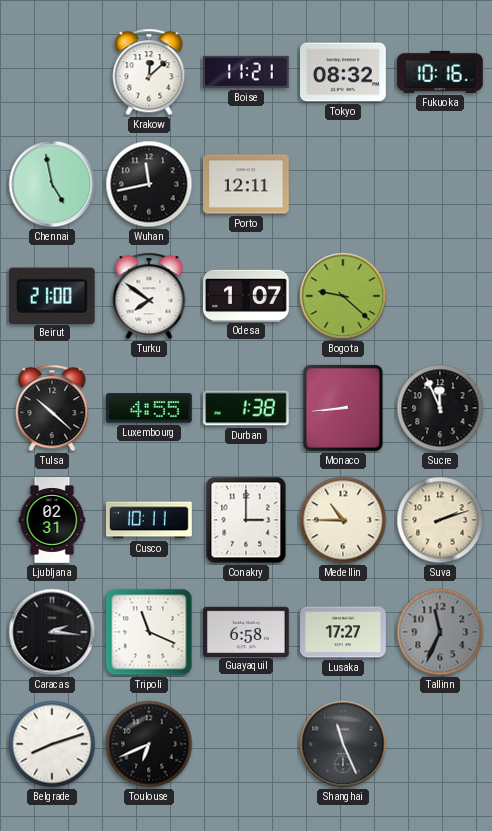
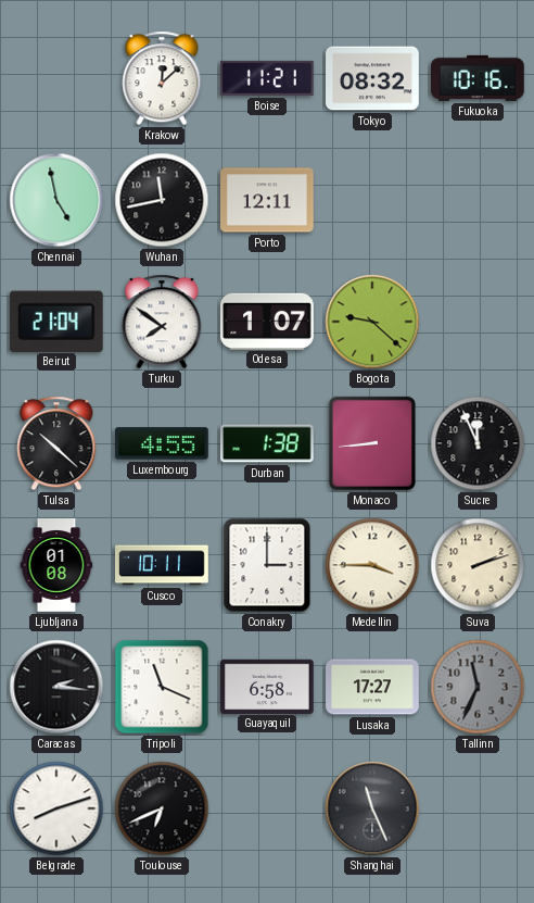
Beirut: 21:00 -> 21:04 (56, 321)
Ljubljana: 02:31 -> 01:08 (56, 565)
Medellin: 10:45 -> 3:45 (372, 565)
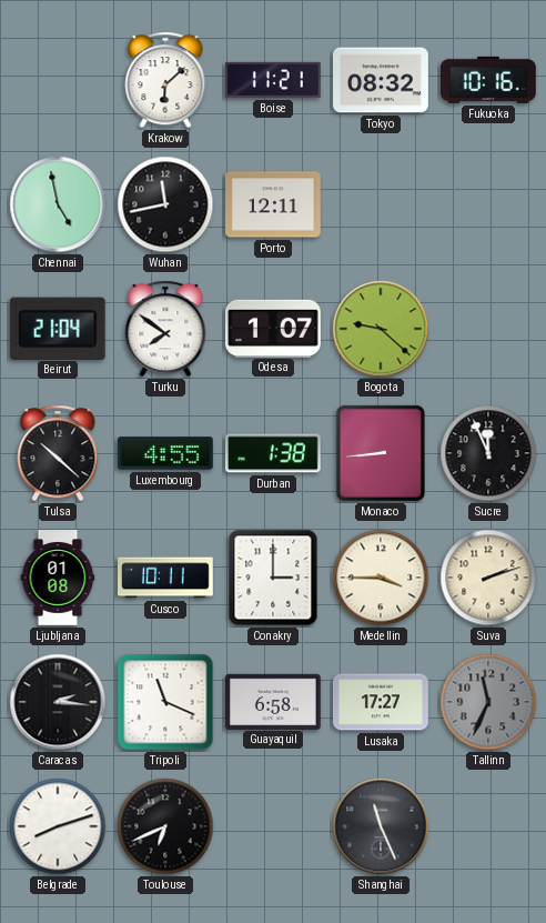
Krakow: 12:08 -> 6:08 (165, 80)
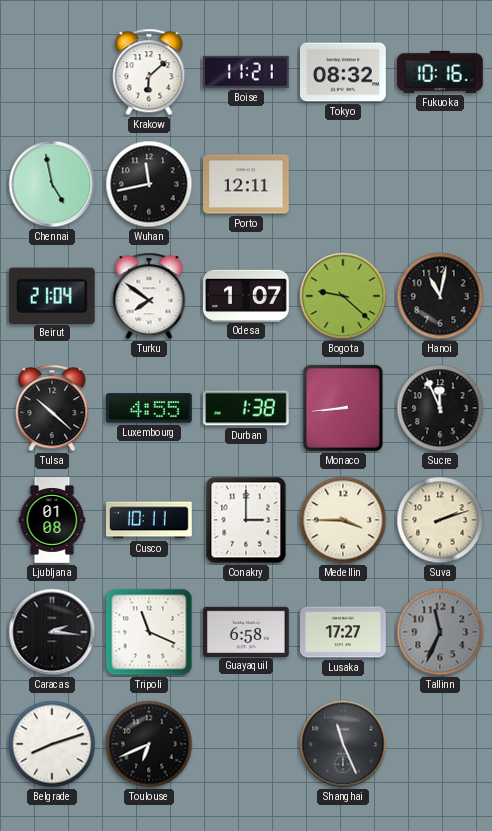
Hanoi: none -> 11:02 (440, 296)
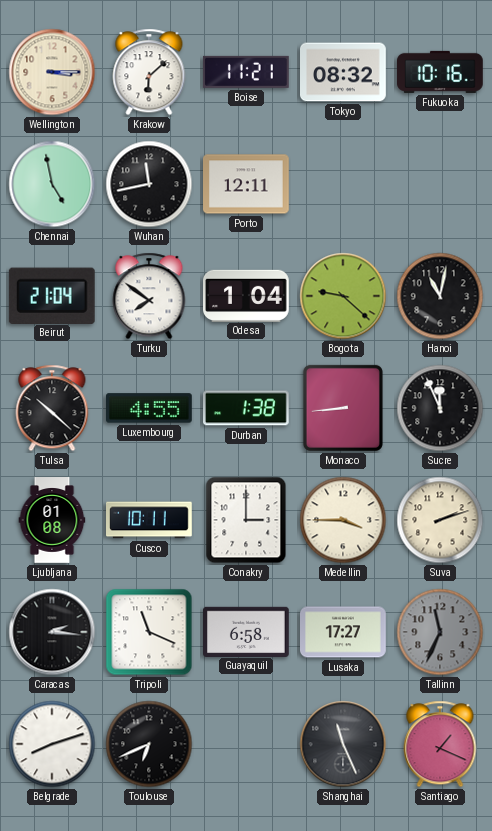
Wellington: none -> 3:15 (52, 72)
Odesa: 1:07 -> 1:04 (247, 295)
Santiago: none -> 1:19 (440, 744)
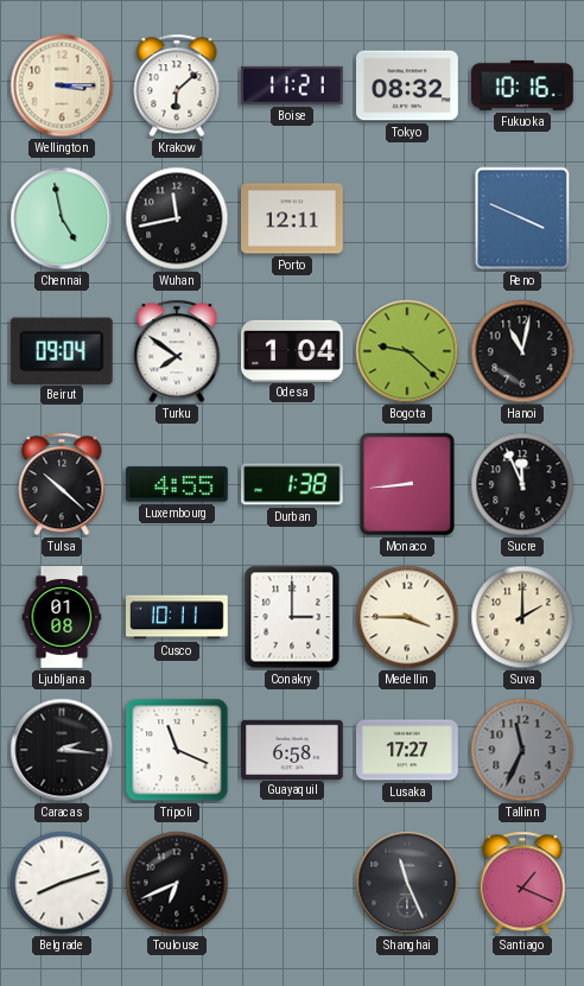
Reno: none -> 3:49 (522, 218)
Beirut: 21:04 -> 09:04 (62, 350)
Suva: 2:12 -> 2:00 (522, 617)
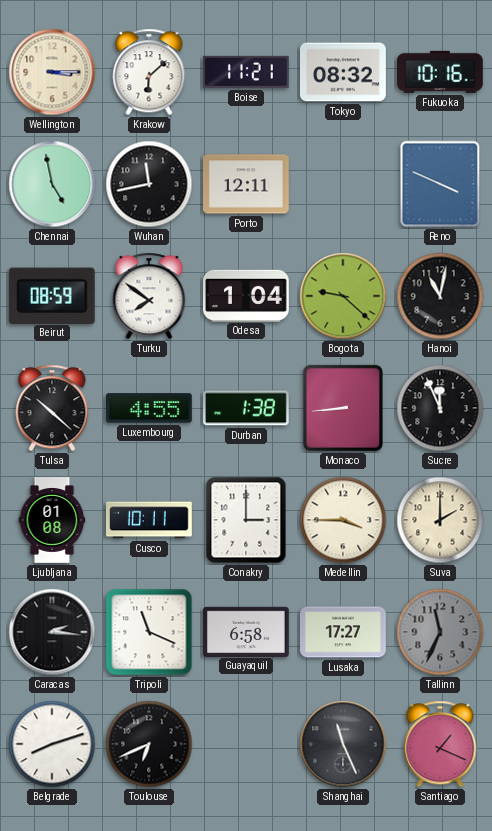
Beirut: 09:04 -> 08:59 (52, 295)
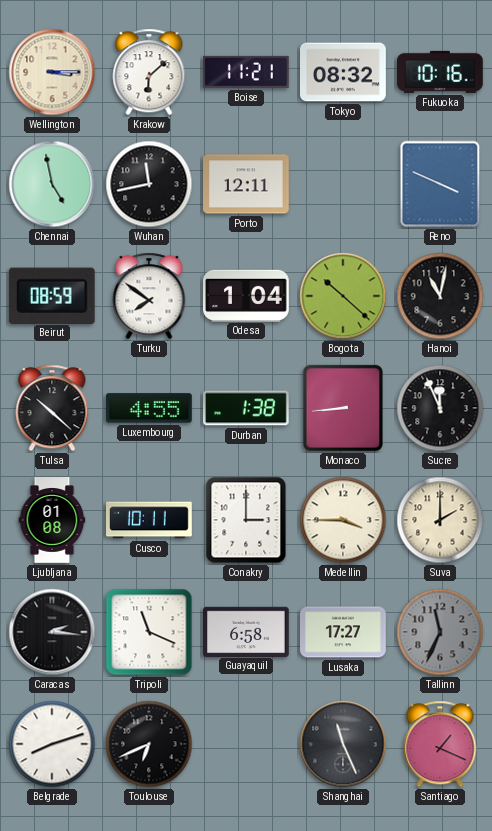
Bogota: 9:22 -> 10:22 (343, 296)
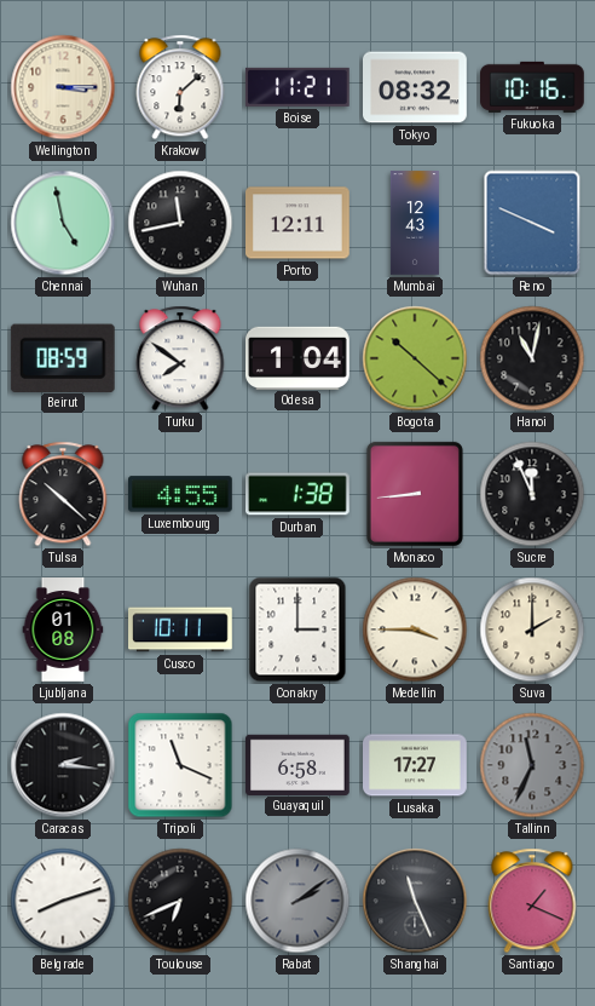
Mumbai: none -> 12:43 (415, 223)
Rabat: none -> 2:09 (297, 901)
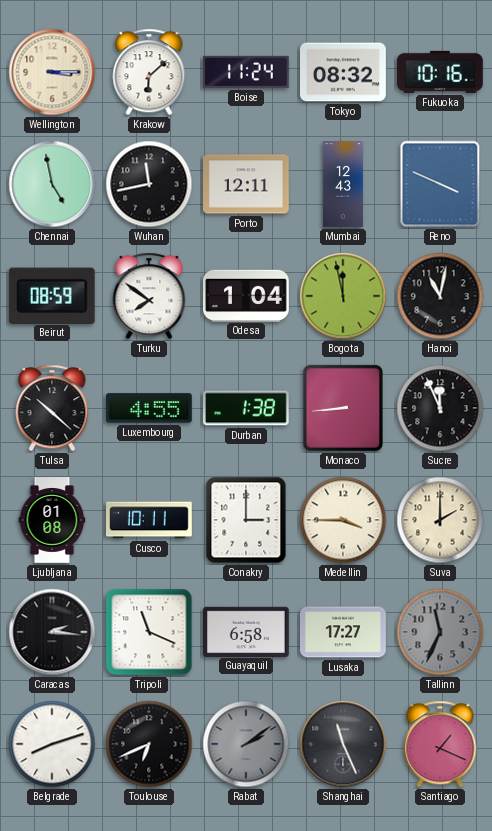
Boise: 11:21 -> 11:24 (246, 72)
Bogota: 10:22 -> 11:58 (343, 296)
